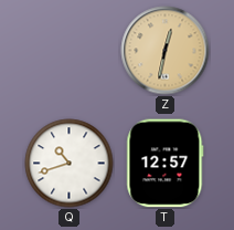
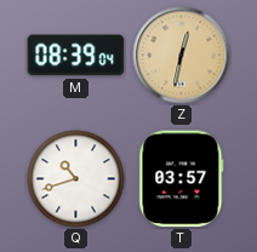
M: none -> 08:39 (76, 56)
T: 12:57 -> 03:57 (182, 179)
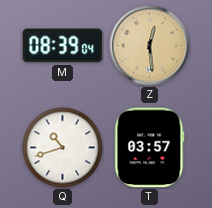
Z: 12:32 -> 12:29 (150, 46)
